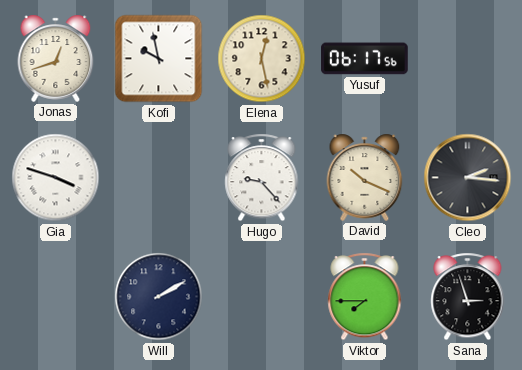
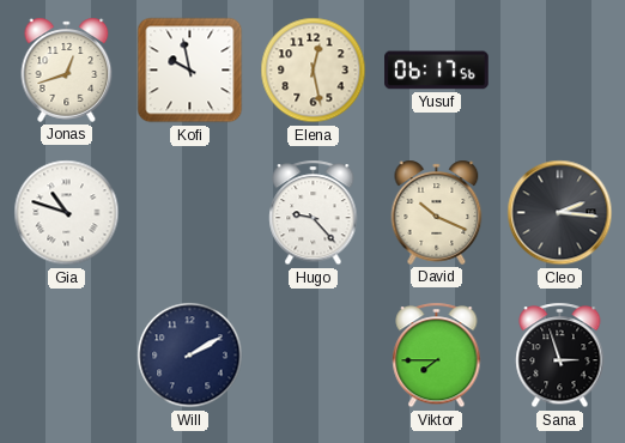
Gia: 3:48 -> 10:48 (67, 213)
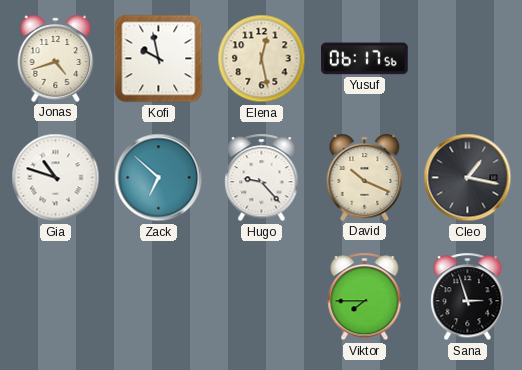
Jonas: 12:42 -> 4:42 (56, 58)
Zack: none -> 6:52 (159, 178)
Cleo: 2:16 -> 1:17 (468, 178)
Will: 2:10 -> none (190, 356)
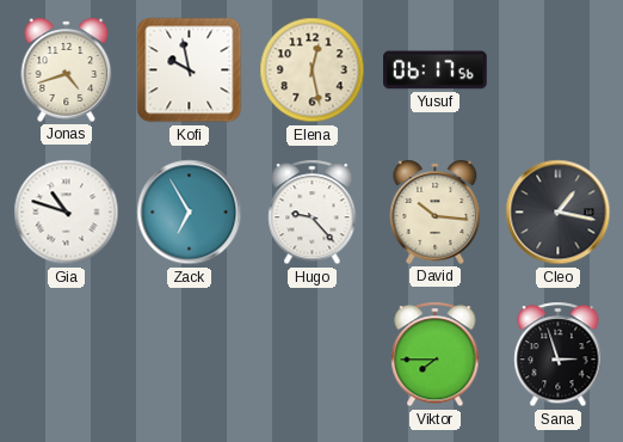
Zack: 6:52 -> 6:55 (190, 213)
David: 10:19 -> 10:16 (436, 211)
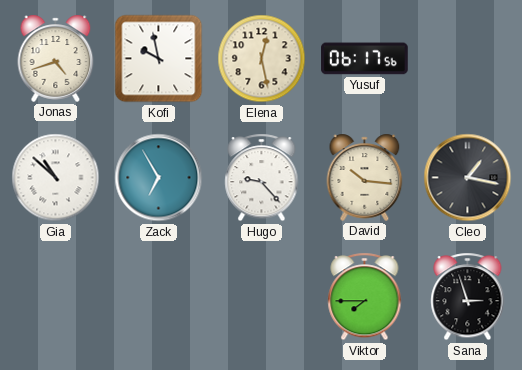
Gia: 10:48 -> 10:52 (56, 178)
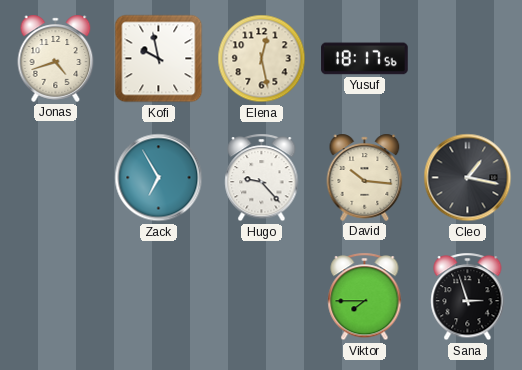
Yusuf: 06:17 -> 18:17 (365, 59)
Gia: 10:52 -> none (56, 178)
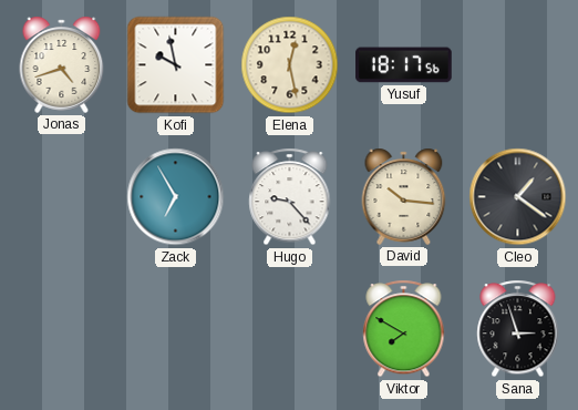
Cleo: 1:17 -> 1:21 (518, 197)
Viktor: 7:45 -> 7:50 (404, 329)
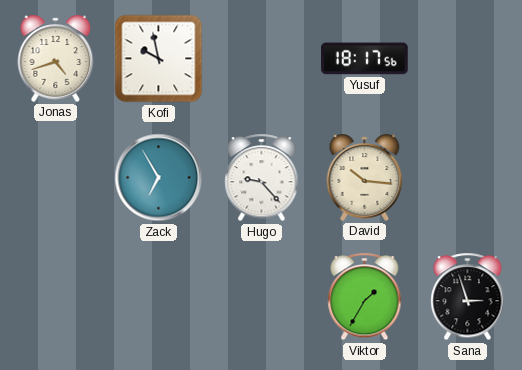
Elena: 12:28 -> none (290, 65)
Cleo: 1:21 -> none (518, 197)
Viktor: 7:50 -> 1:35 (365, 297)
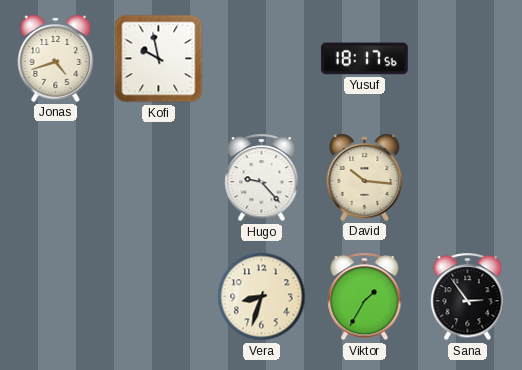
Zack: 6:55 -> none (159, 178)
Vera: none -> 8:33 (262, 297)
Sana: 2:57 -> 2:54 (468, 297)
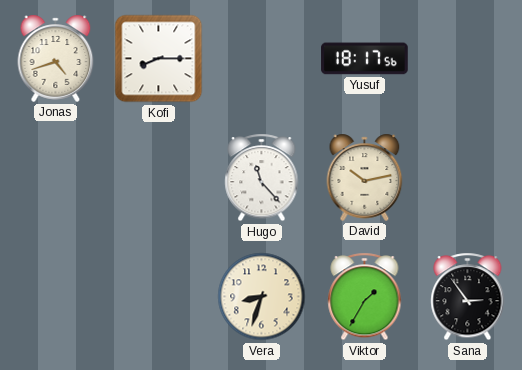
Kofi: 9:58 -> 8:15 (159, 59)
Hugo: 9:23 -> 11:23 (262, 178)
David: 10:16 -> 10:13 (365, 177)
